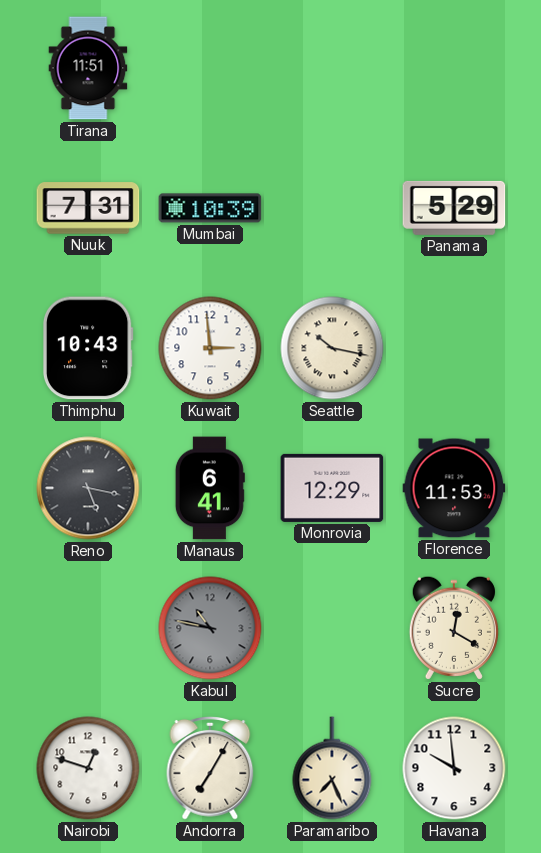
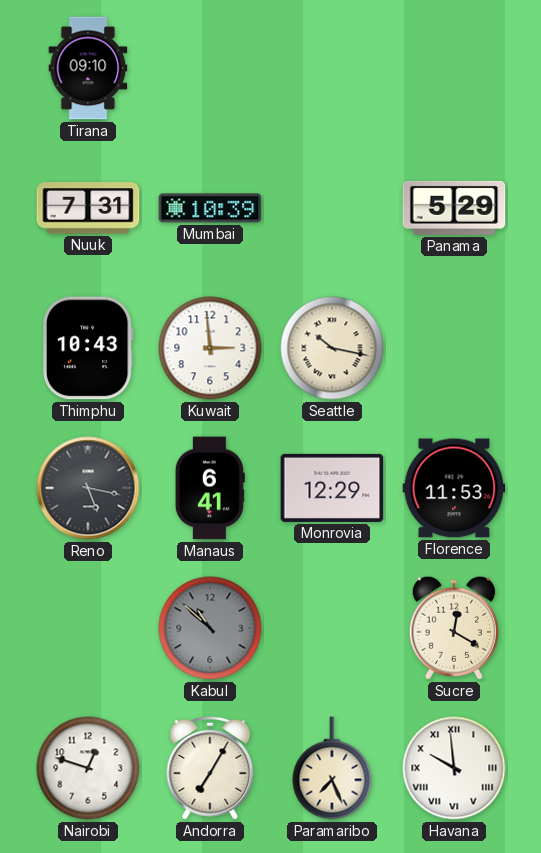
Tirana: 11:51 -> 09:10 (88, 68)
Kabul: 10:47 -> 10:52 (210, 628)
Havana numerals: Arabic -> Roman (454, 768)
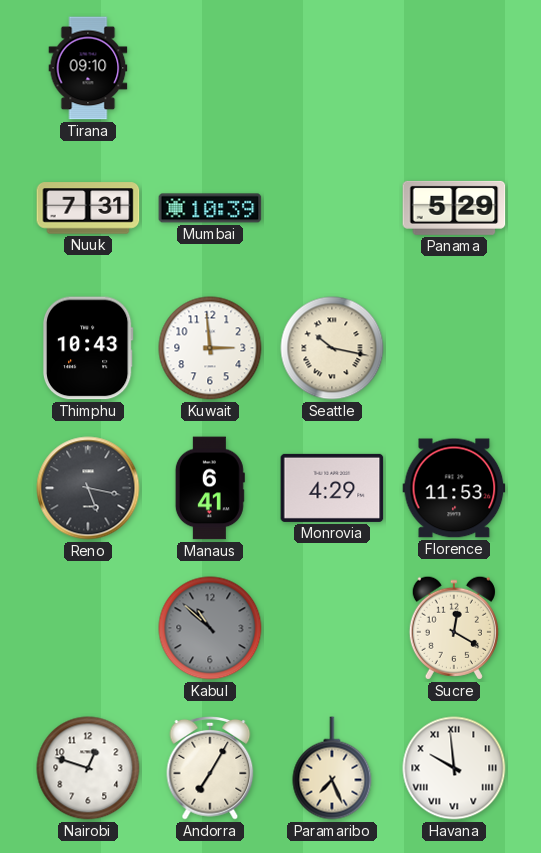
Monrovia: 12:29 -> 4:29 (332, 488)
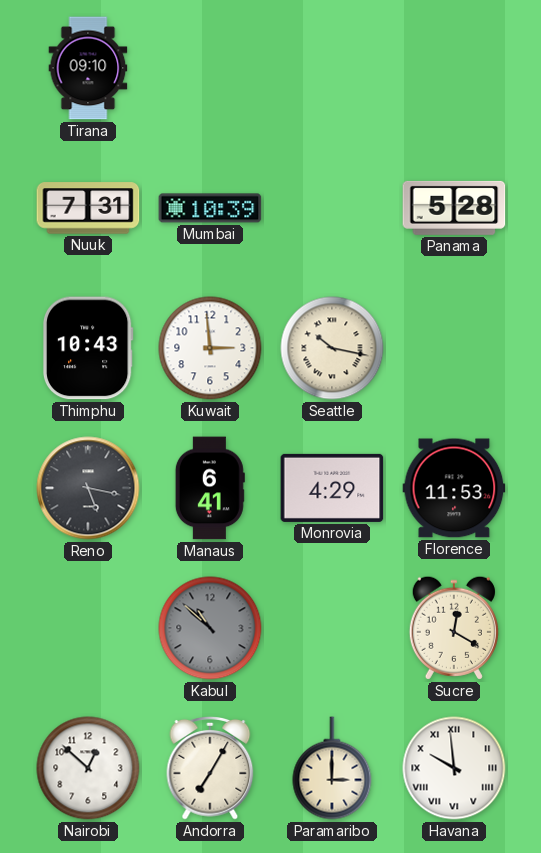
Panama: 5:29 -> 5:28 (454, 208)
Nairobi: 12:48 -> 12:52 (88, 768)
Paramaribo: 7:26 -> 3:00 (332, 768)
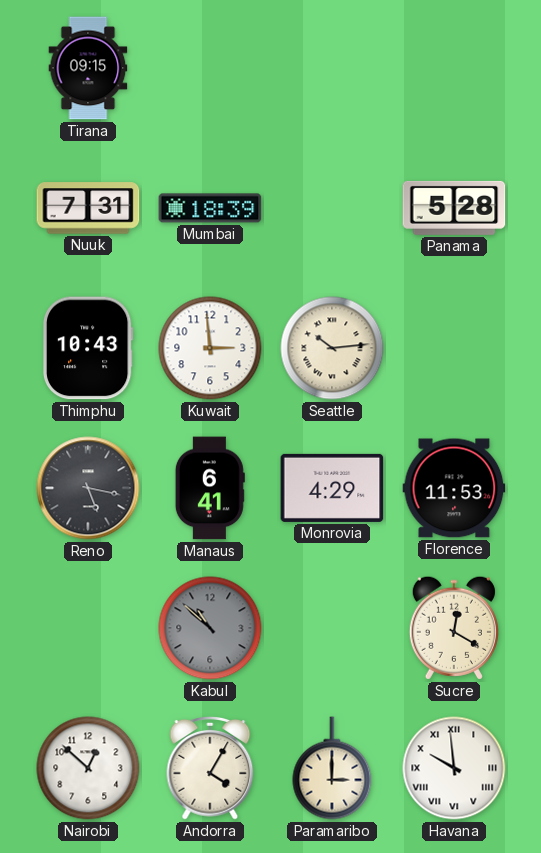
Tirana: 09:10 -> 09:15 (88, 68)
Mumbai: 10:39 -> 18:39 (210, 208)
Seattle: 10:17 -> 10:14 (332, 348)
Andorra: 7:05 -> 4:05 (210, 769)
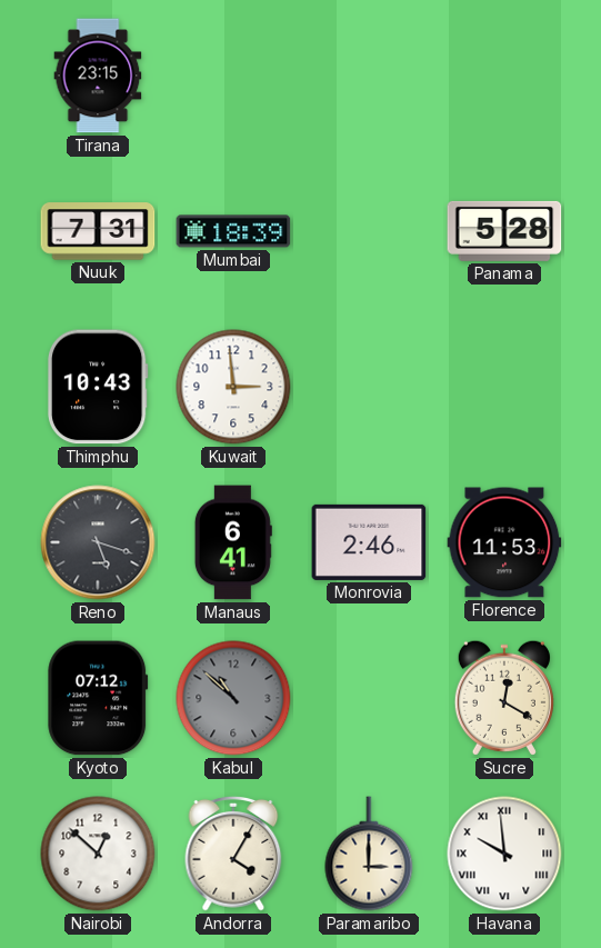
Tirana: 09:15 -> 23:15 (98, 76)
Seattle: 10:14 -> none (332, 348)
Reno: 5:17 -> 5:18 (98, 542)
Monrovia: 4:29 -> 2:46 (369, 542)
Kyoto: none -> 07:12 (98, 698)
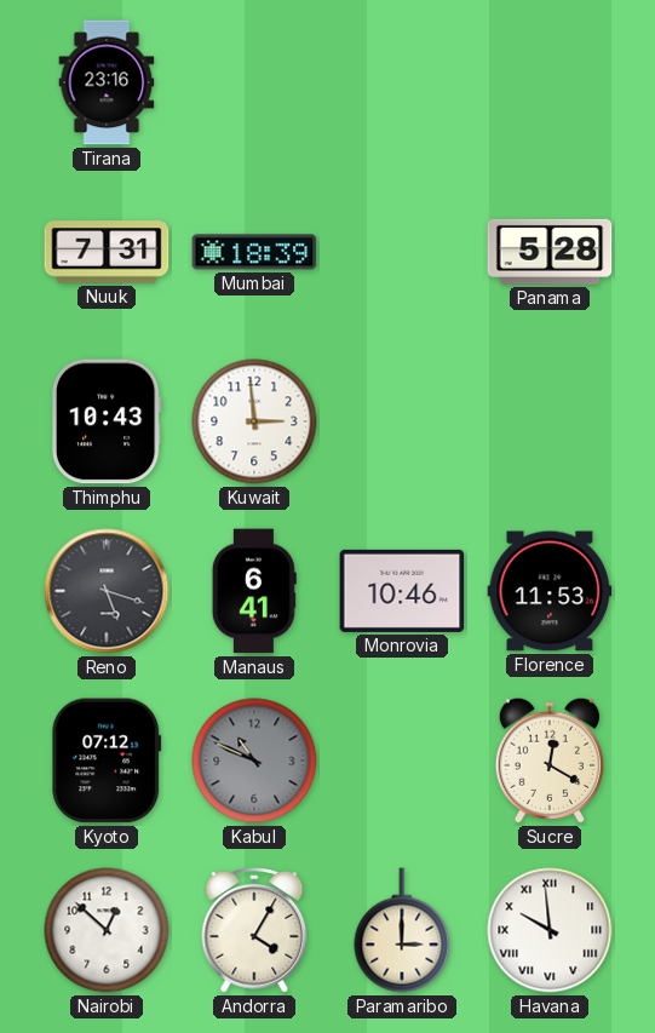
Tirana: 23:15 -> 23:16 (107, 82)
Monrovia: 2:46 -> 10:46 (402, 591)
Kabul: 10:52 -> 10:49 (254, 761)
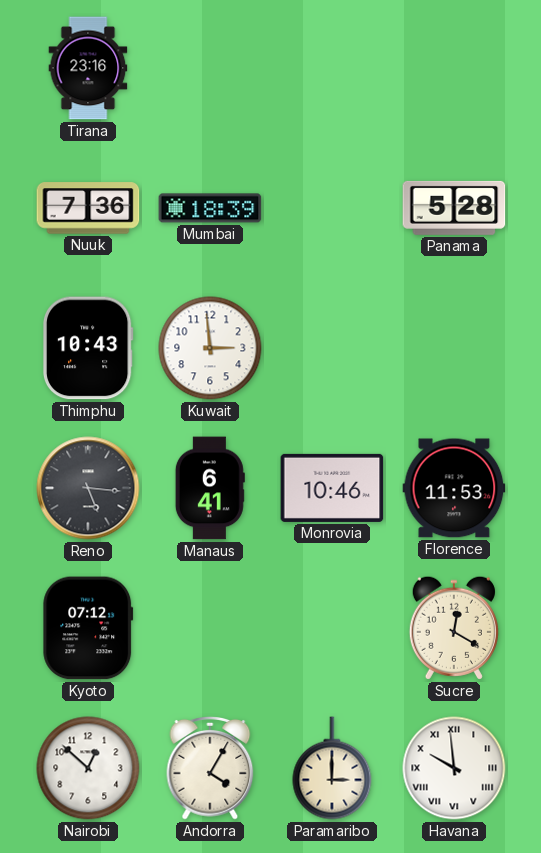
Nuuk: 7:31 -> 7:36 (88, 208)
Reno: 5:18 -> 5:16 (88, 488)
Kabul: 10:49 -> none (254, 761)
